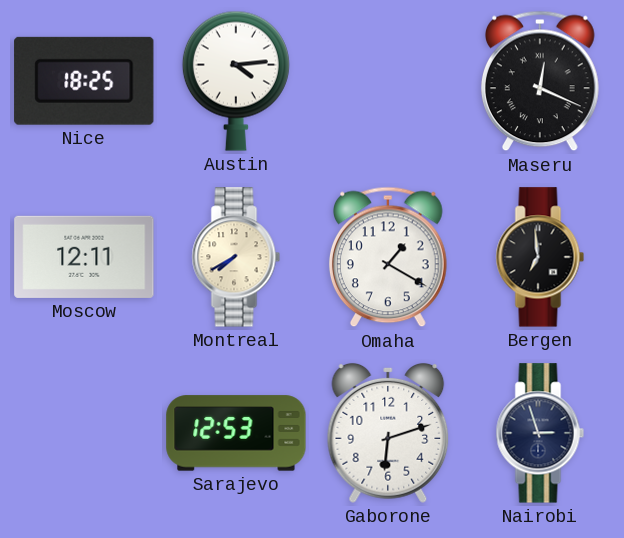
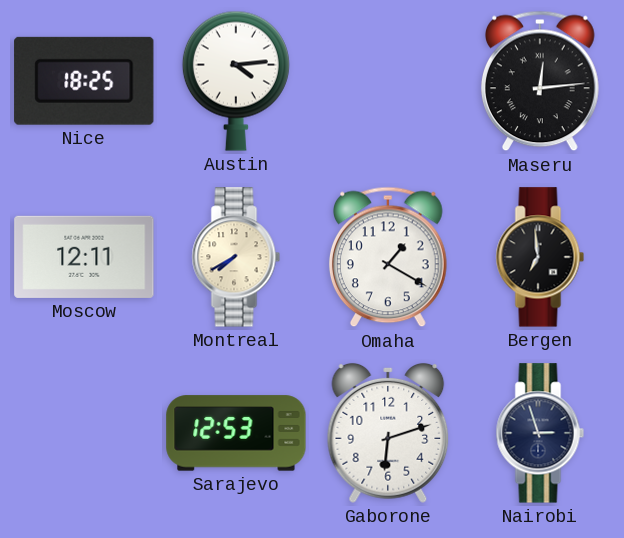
Maseru: 12:19 -> 12:14 (540, 81)
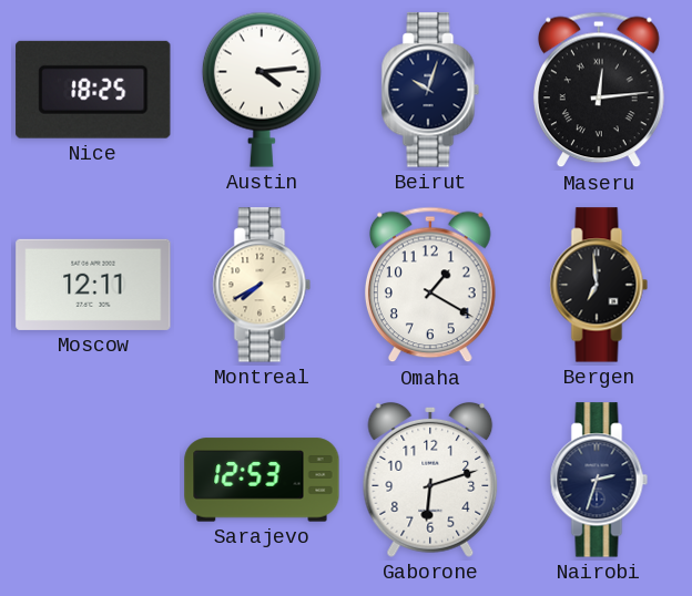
Beirut: none -> 10:03 (430, 90)
Nairobi: 2:57 -> 2:33 (599, 480)
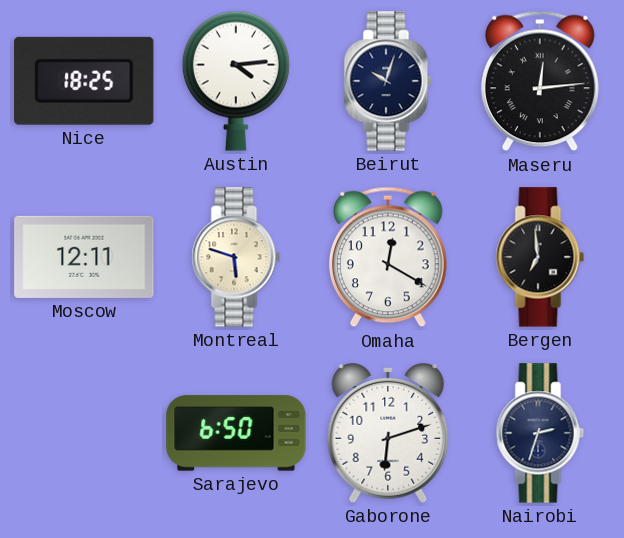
Montreal: 7:40 -> 5:48 (236, 257)
Omaha: 1:20 -> 12:20 (388, 257)
Sarajevo: 12:53 -> 6:50 (236, 433)
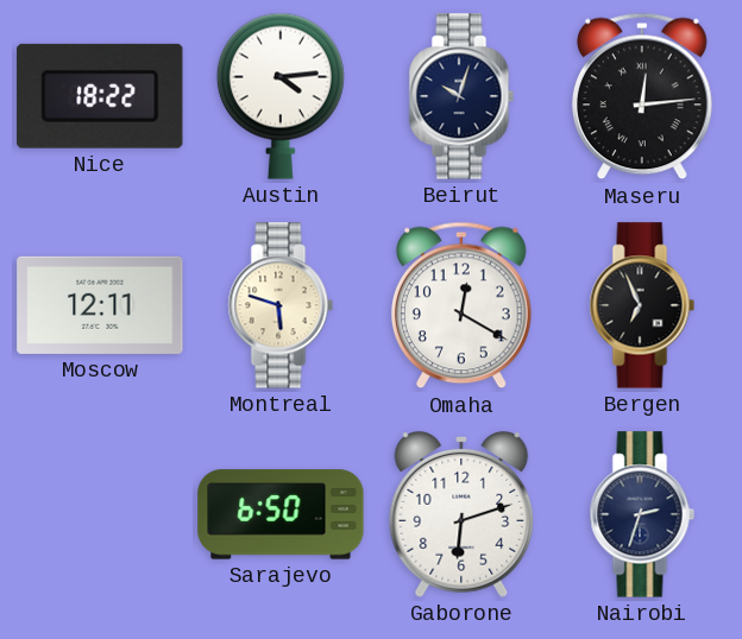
Nice: 18:25 -> 18:22 (100, 96)
Bergen: 6:59 -> 6:56 (642, 305)
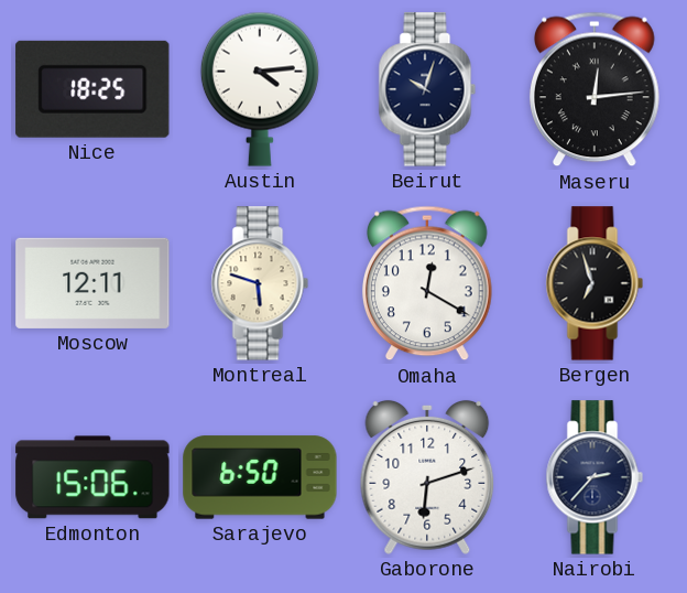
Nice: 18:22 -> 18:25 (92, 89)
Bergen: 6:56 -> 6:57 (595, 283)
Edmonton: none -> 15:06 (92, 477)
Nairobi: 2:33 -> 2:37 (595, 477)
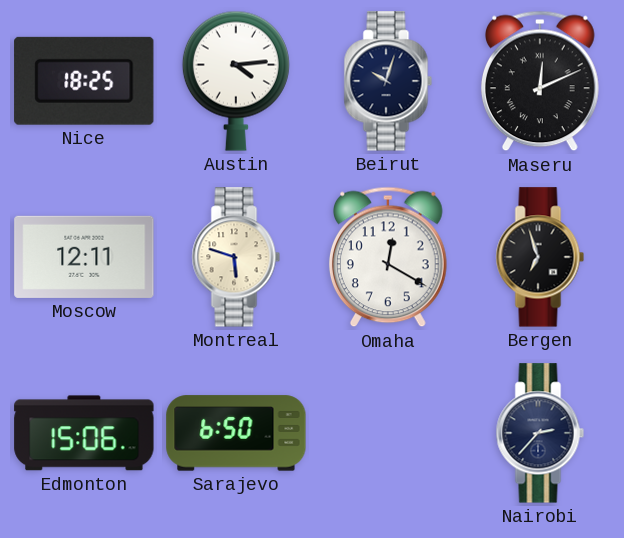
Maseru: 12:14 -> 12:11 (540, 81)
Gaborone: 6:12 -> none (427, 477)
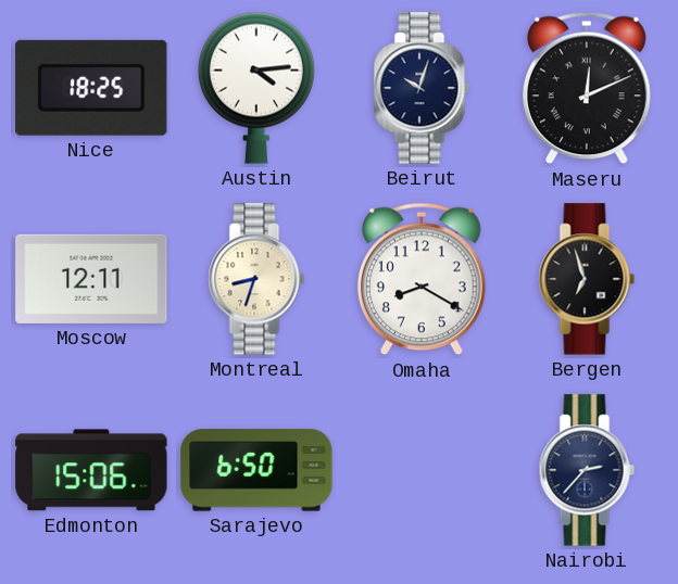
Montreal: 5:48 -> 8:33 (256, 279)
Omaha: 12:20 -> 8:20 (422, 279)
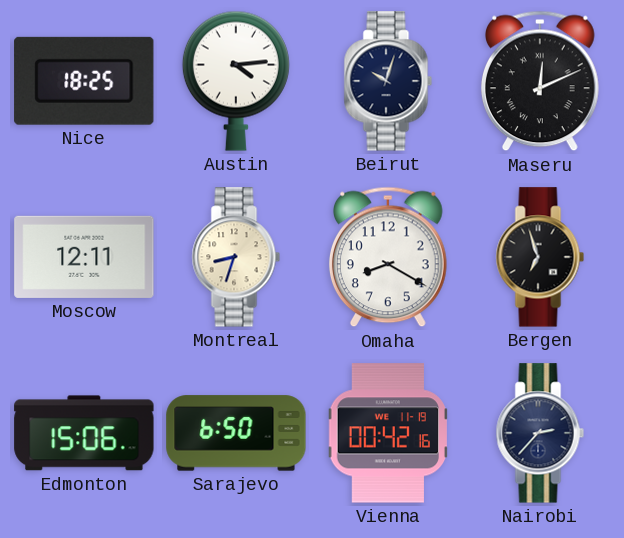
Vienna: none -> 00:42 (387, 433)
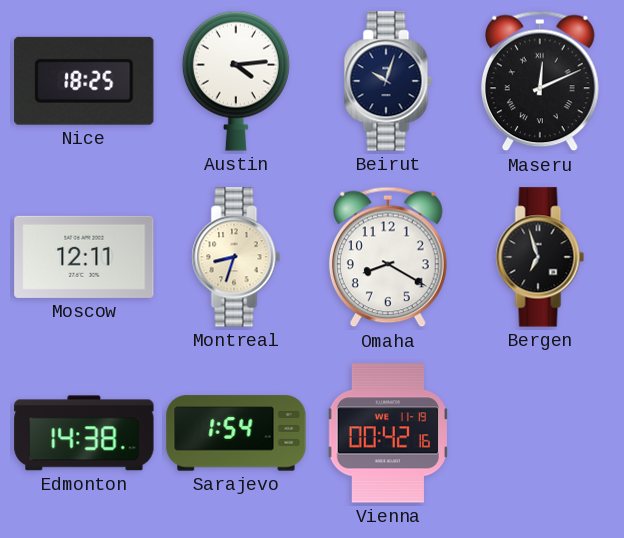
Edmonton: 15:06 -> 14:38 (84, 433)
Sarajevo: 6:50 -> 1:54 (236, 433)
Nairobi: 2:37 -> none (540, 433)
